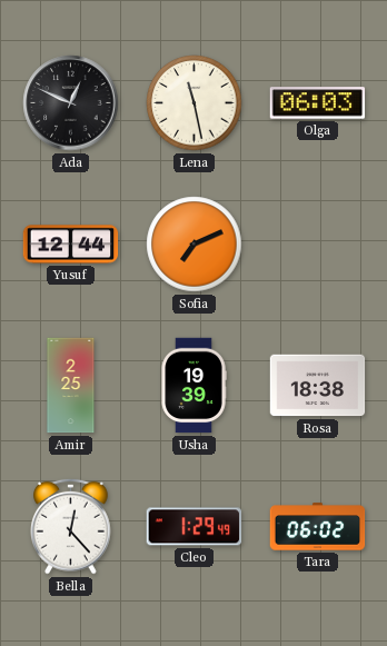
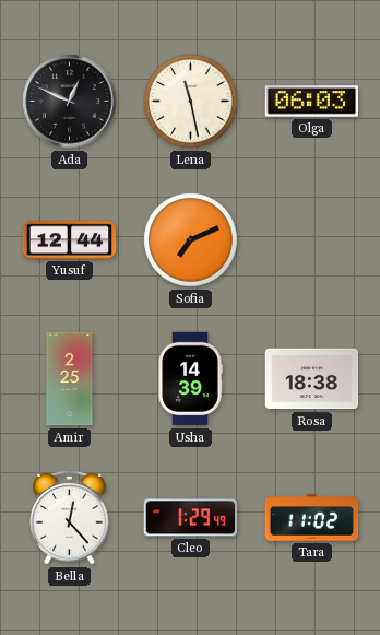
Usha: 19:39 -> 14:39 (190, 379)
Tara: 06:02 -> 11:02 (312, 518)
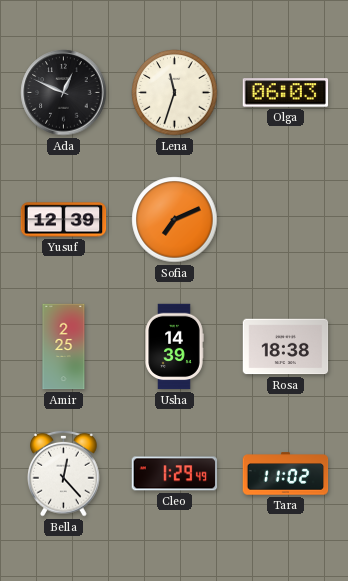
Lena: 11:28 -> 11:33 (175, 93)
Yusuf: 12:44 -> 12:39 (64, 220)
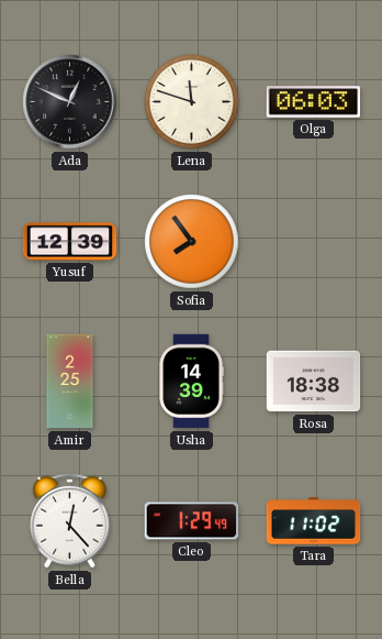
Lena: 11:33 -> 11:48 (192, 102)
Sofia: 7:11 -> 7:54 (192, 242)
